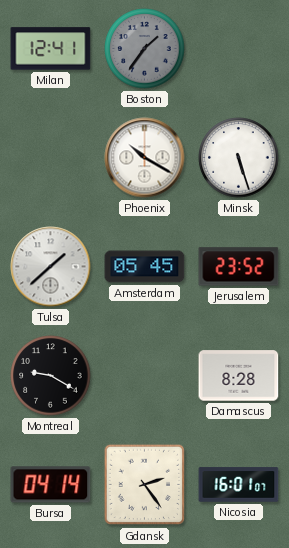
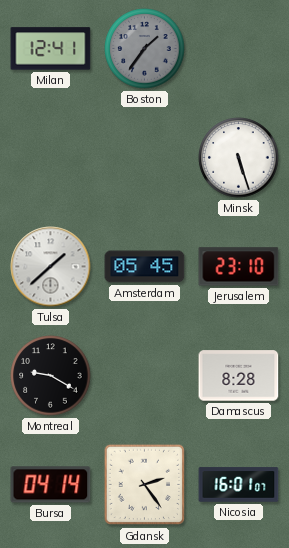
Phoenix: 10:20 -> none (145, 158)
Jerusalem: 23:52 -> 23:10 (239, 267)
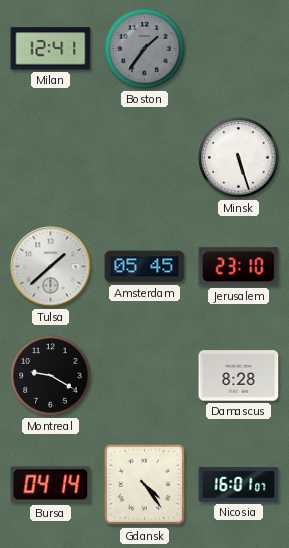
Gdansk: 2:24 -> 4:24 (145, 485)
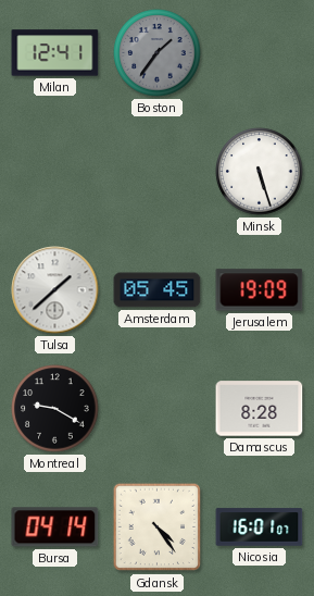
Jerusalem: 23:10 -> 19:09 (260, 290)
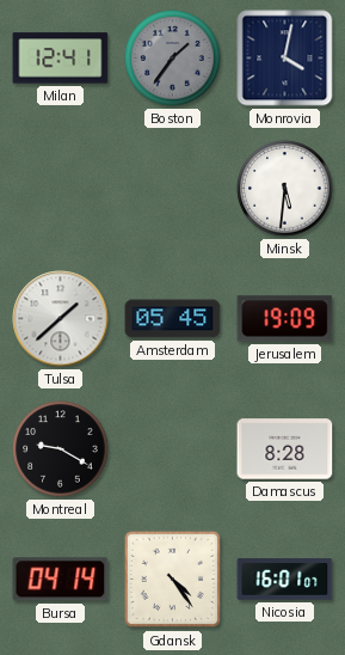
Monrovia: none -> 4:02 (285, 59)
Minsk: 5:27 -> 5:31 (285, 189)
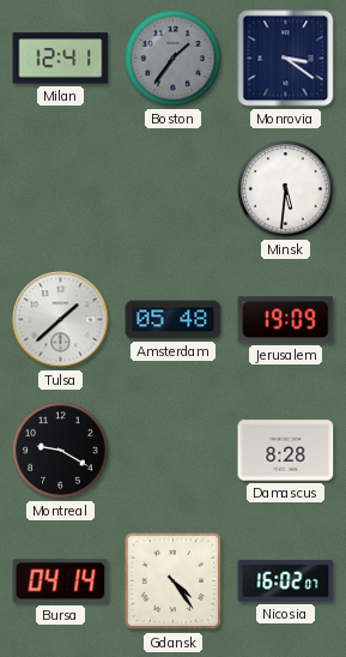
Monrovia: 4:02 -> 3:21 (286, 59)
Amsterdam: 05:45 -> 05:48 (174, 320)
Nicosia: 16:01 -> 16:02 (286, 581)
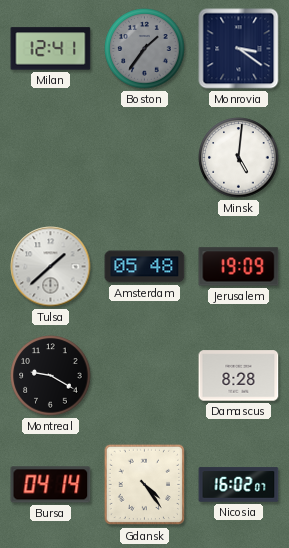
Minsk: 5:31 -> 5:01 (239, 158)
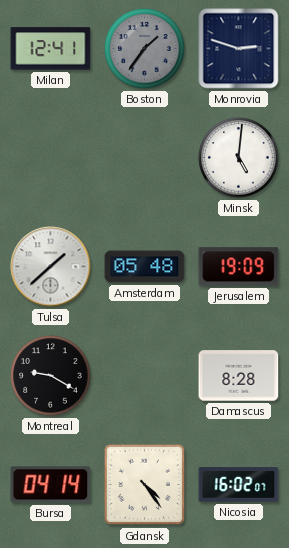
Monrovia: 3:21 -> 2:48 (239, 49)
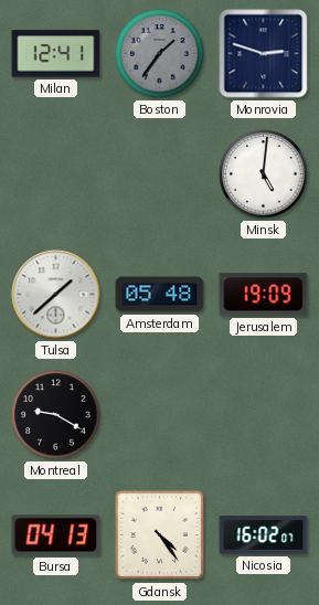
Damascus: 8:28 -> none (239, 376)
Bursa: 04:14 -> 04:13 (56, 535)
